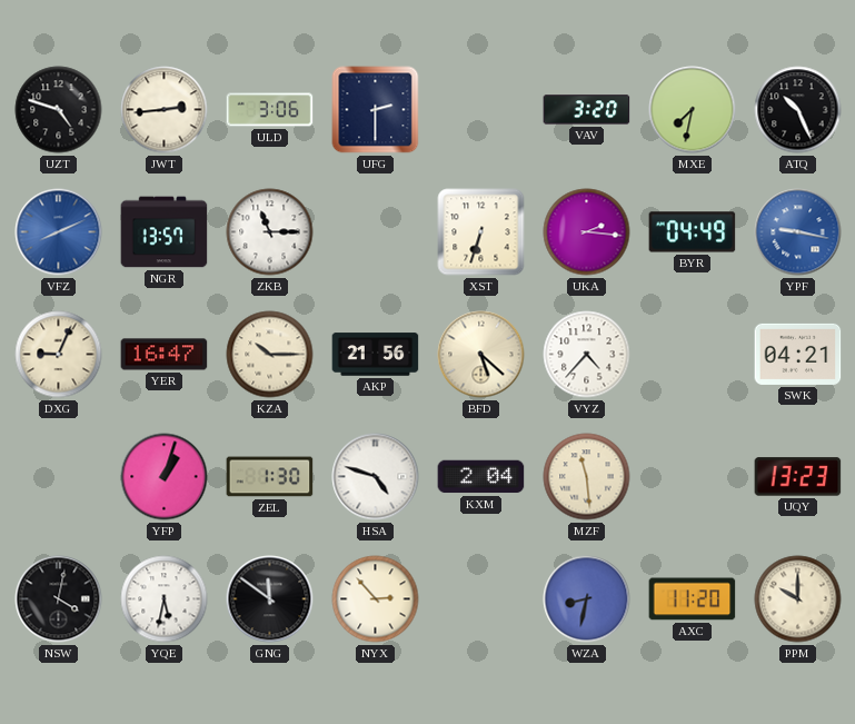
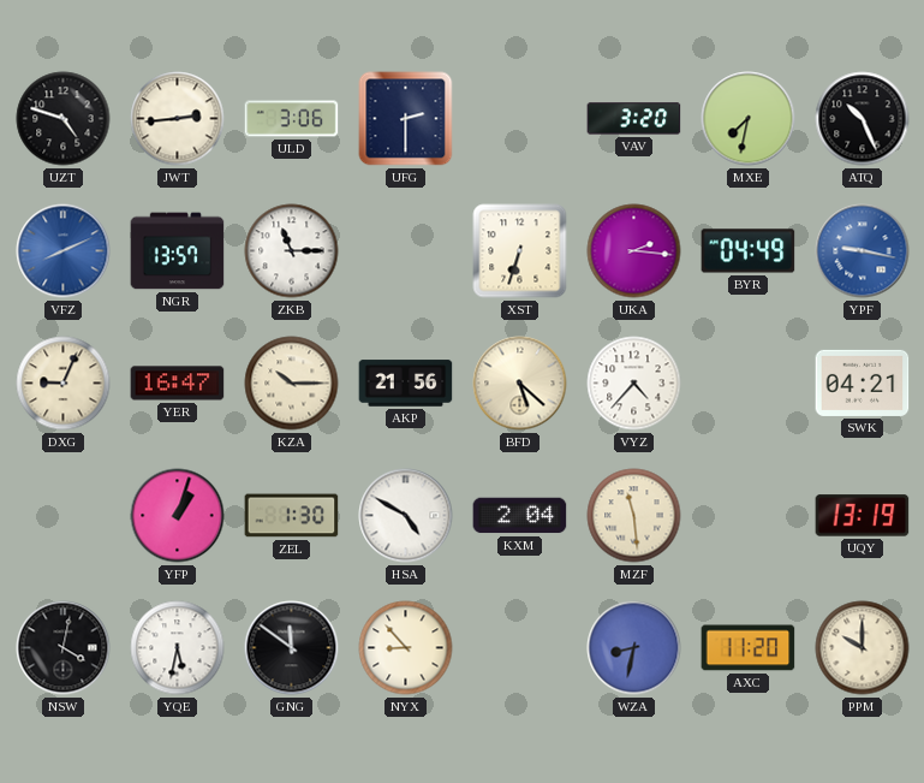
HSA: 4:48 -> 4:50 (406, 516)
UQY: 13:23 -> 13:19 (863, 516)
NYX: 2:53 -> 8:53 (406, 648)
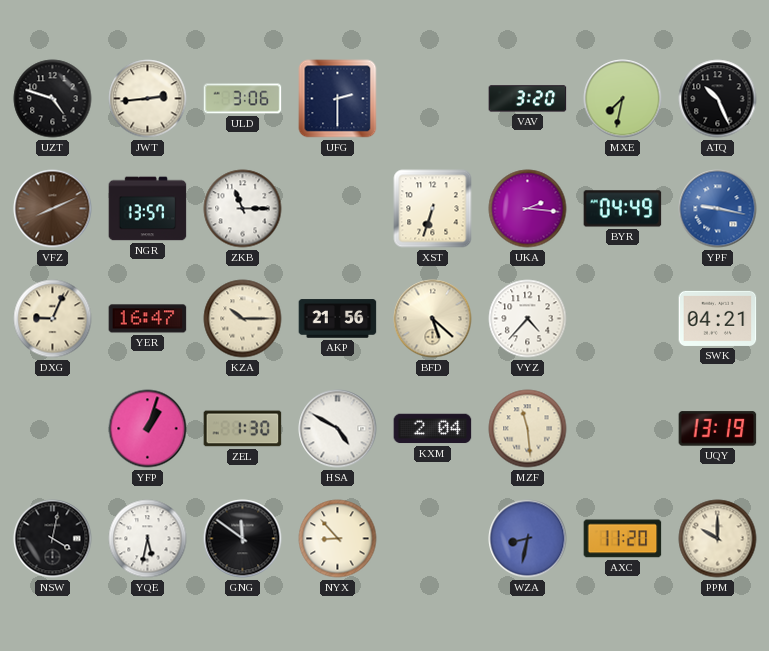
VFZ dial: blue -> brown (53, 209)
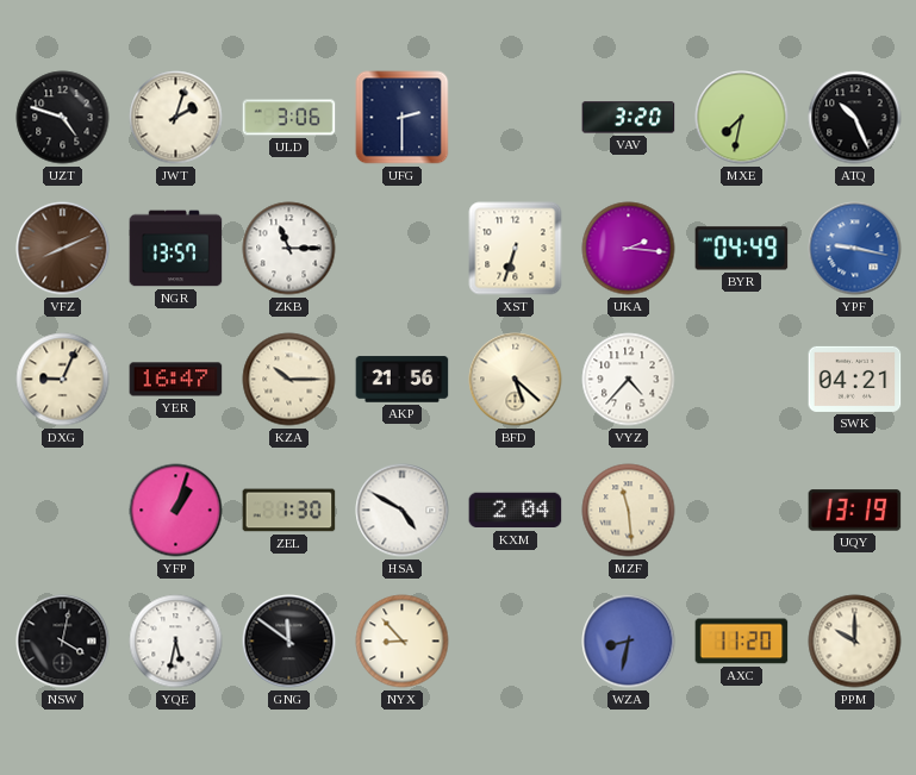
JWT: 2:44 -> 2:03 (176, 118)
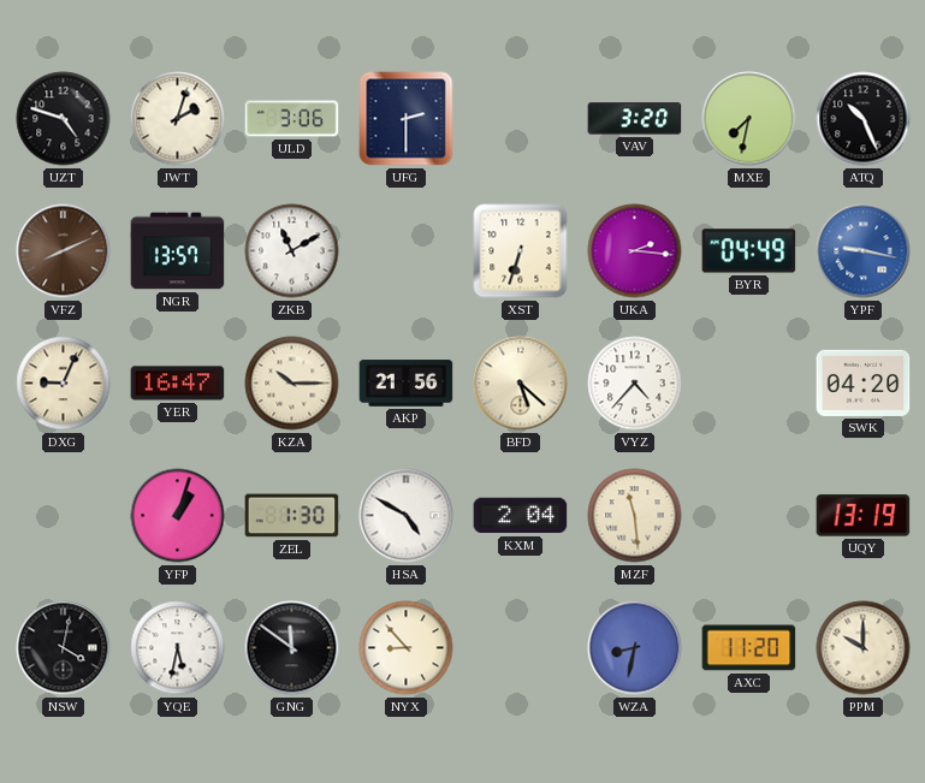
ZKB: 11:15 -> 11:10 (292, 251)
SWK: 04:21 -> 04:20 (864, 382)
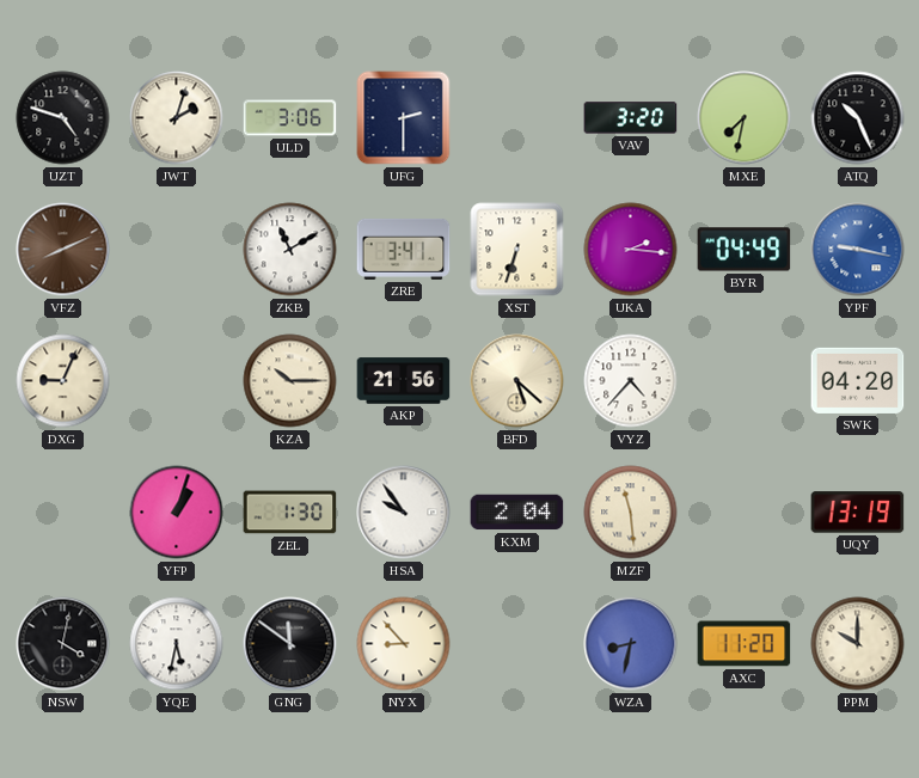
NGR: 13:57 -> none (178, 251)
ZRE: none -> 3:41 (404, 249)
YER: 16:47 -> none (178, 384)
HSA: 4:50 -> 9:54 (404, 513)
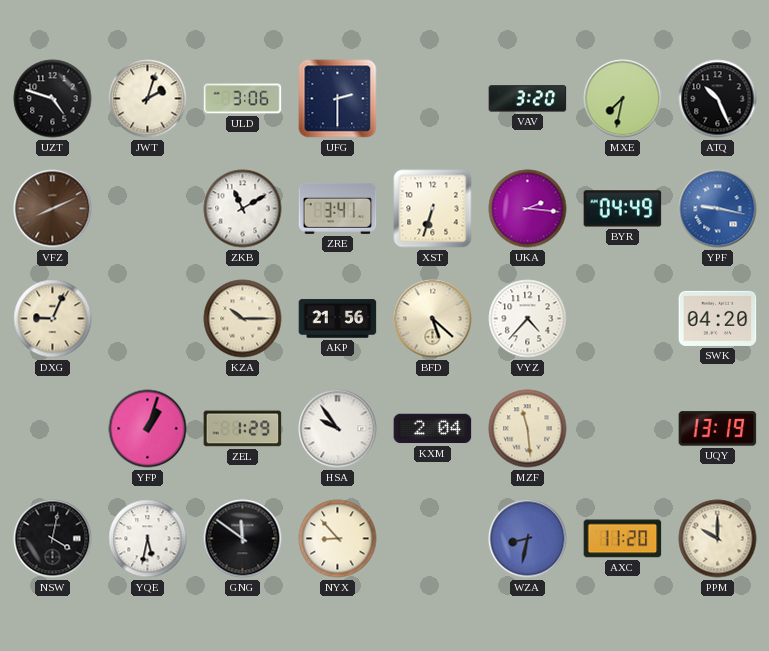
ZEL: 1:30 -> 1:29 (243, 429)
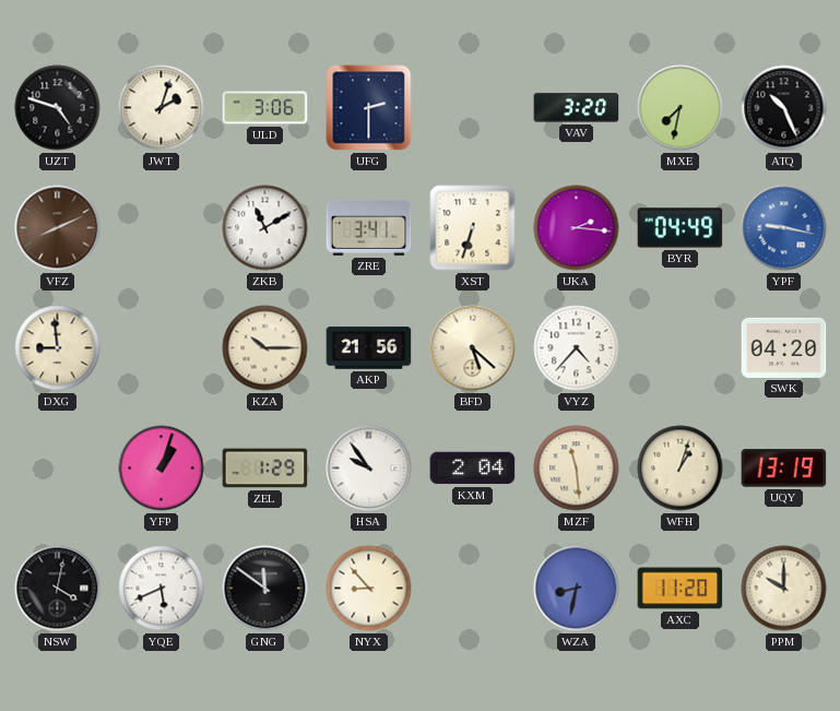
DXG: 9:04 -> 8:59 (58, 348)
WFH: none -> 1:03 (681, 469)
YQE: 5:32 -> 5:41 (162, 589)
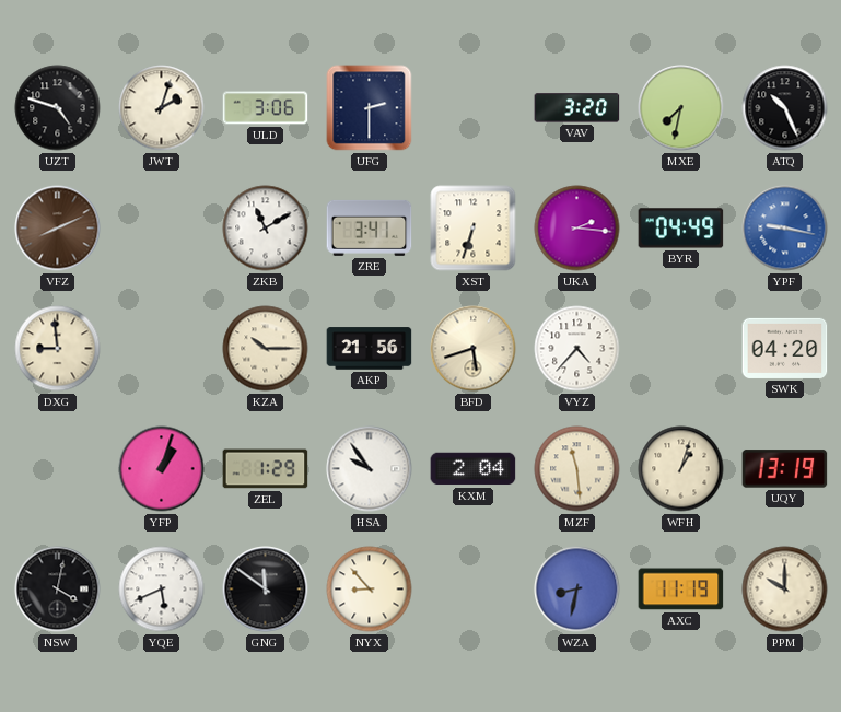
BFD: 5:22 -> 5:42 (474, 349)
AXC: 11:20 -> 11:19 (681, 590)
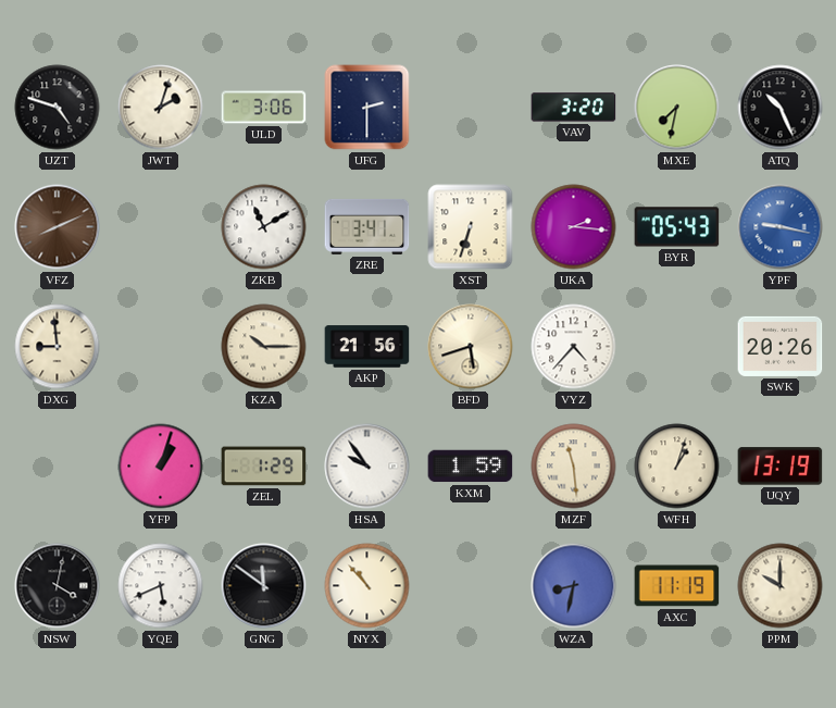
BYR: 04:49 -> 05:43 (677, 227)
SWK: 04:20 -> 20:26 (781, 346)
KXM: 2:04 -> 1:59 (471, 467)
NYX: 8:53 -> 10:53 (367, 586)
